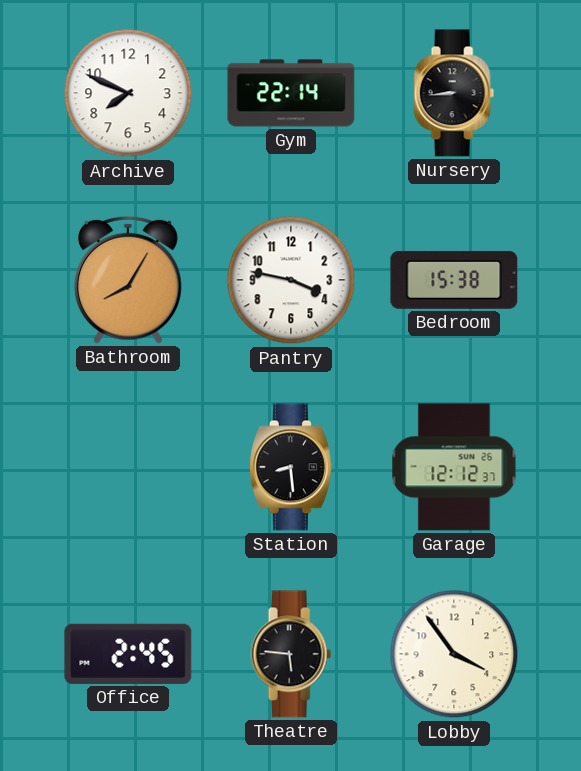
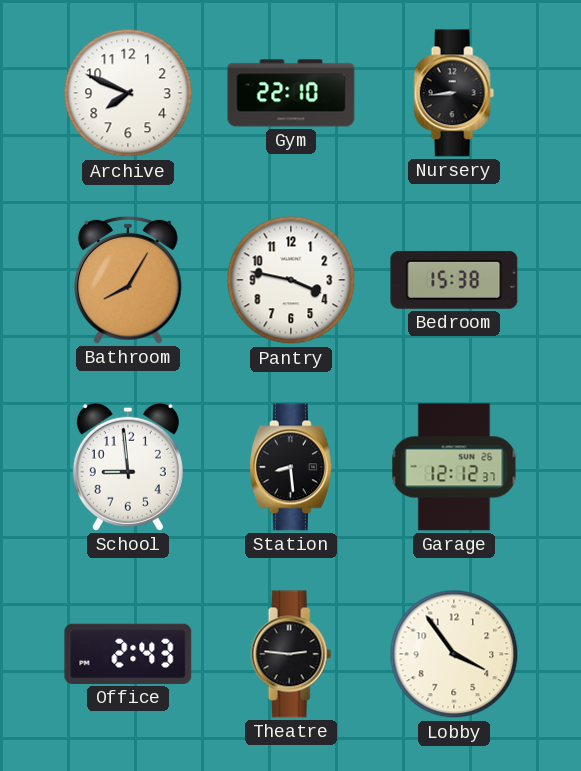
Gym: 22:14 -> 22:10 (291, 93)
School: none -> 8:59 (128, 467)
Office: 2:45 -> 2:43 (128, 654)
Theatre: 5:46 -> 2:46 (291, 654)
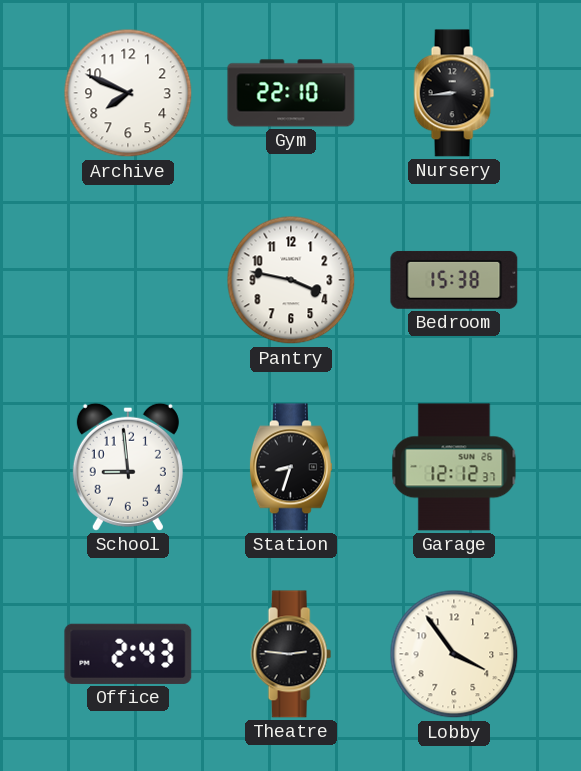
Bathroom: 8:05 -> none (129, 280)
Station: 8:29 -> 8:33 (291, 467)
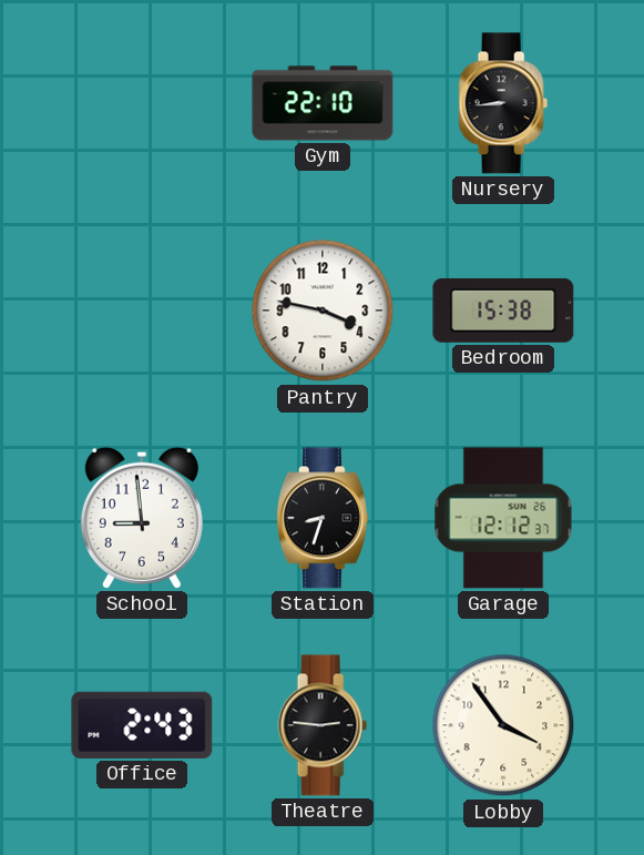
Archive: 7:49 -> none (128, 93)
